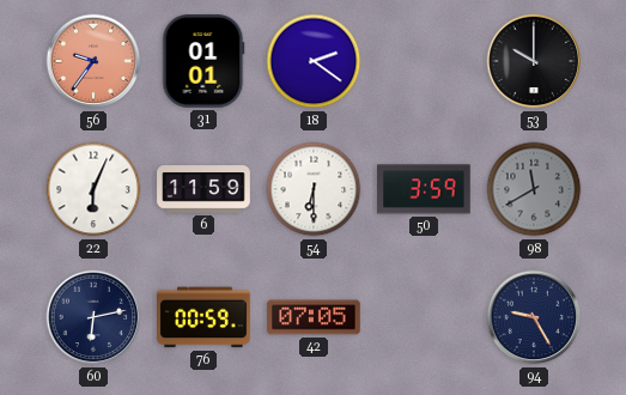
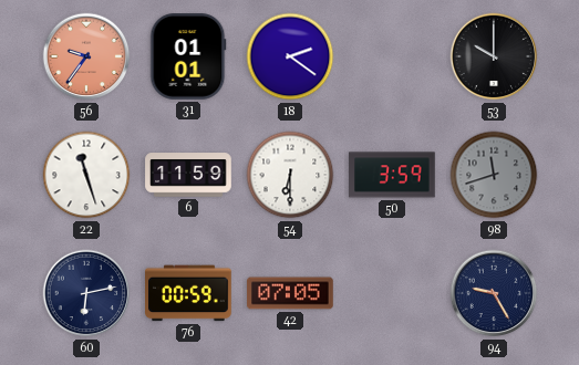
22: 6:04 -> 11:27 (86, 175)
98: 11:40 -> 11:42 (494, 175)
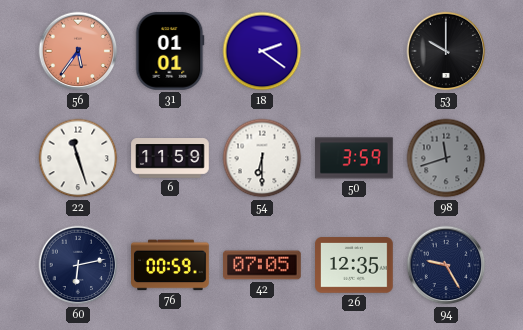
56: 9:36 -> 5:36 (78, 51)
26: none -> 12:35 (354, 265)
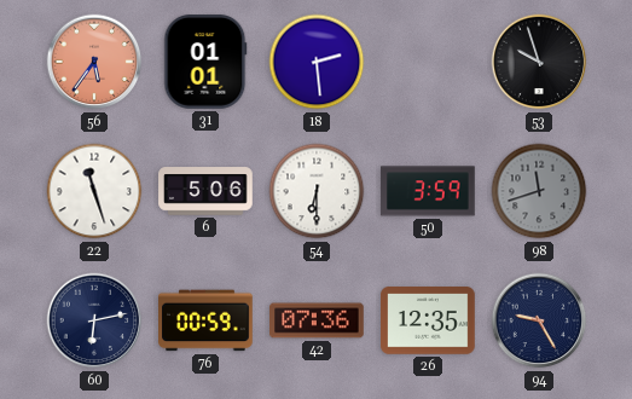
18: 2:21 -> 2:29 (317, 62)
53: 10:00 -> 9:57 (539, 62)
6: 11:59 -> 5:06 (205, 191)
42: 07:05 -> 07:36 (317, 320)
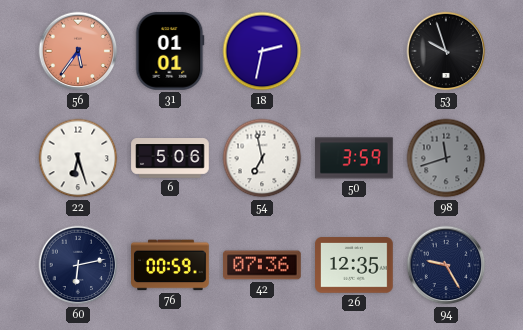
18: 2:29 -> 2:32 (262, 51)
22: 11:27 -> 6:27 (78, 158)
54: 6:30 -> 6:58 (262, 158)
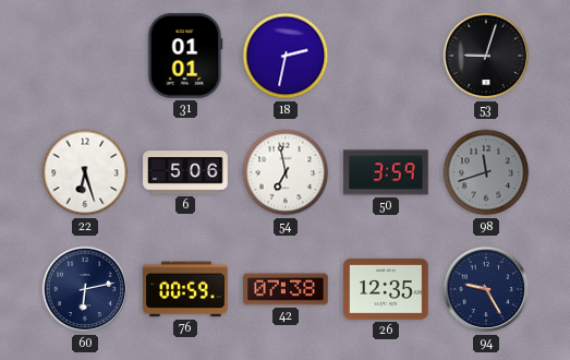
56: 5:36 -> none (78, 51)
53: 9:57 -> 9:03 (486, 56)
42: 07:36 -> 07:38 (286, 289)
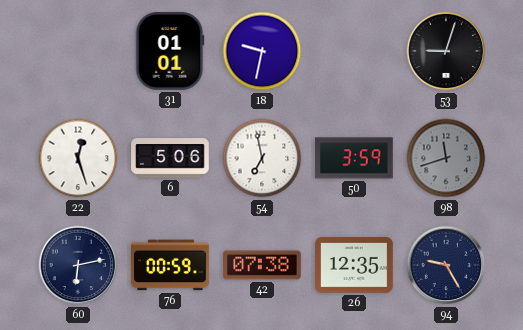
18: 2:32 -> 9:32 (262, 51)
22: 6:27 -> 12:27 (78, 158)
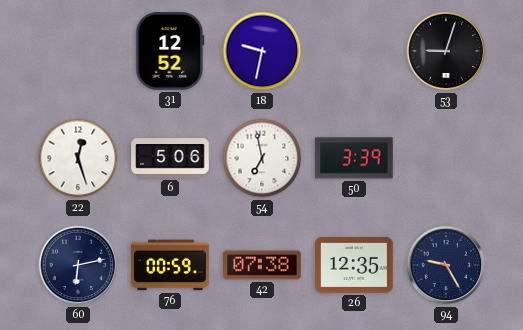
31: 01:01 -> 12:52 (170, 51)
50: 3:59 -> 3:39 (354, 158)
98: 11:42 -> none (446, 158)
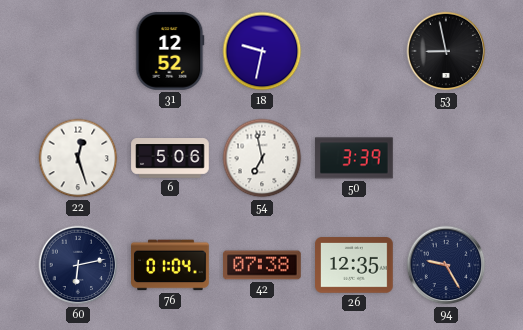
53: 9:03 -> 8:58 (446, 51)
76: 00:59 -> 01:04 (170, 265)
